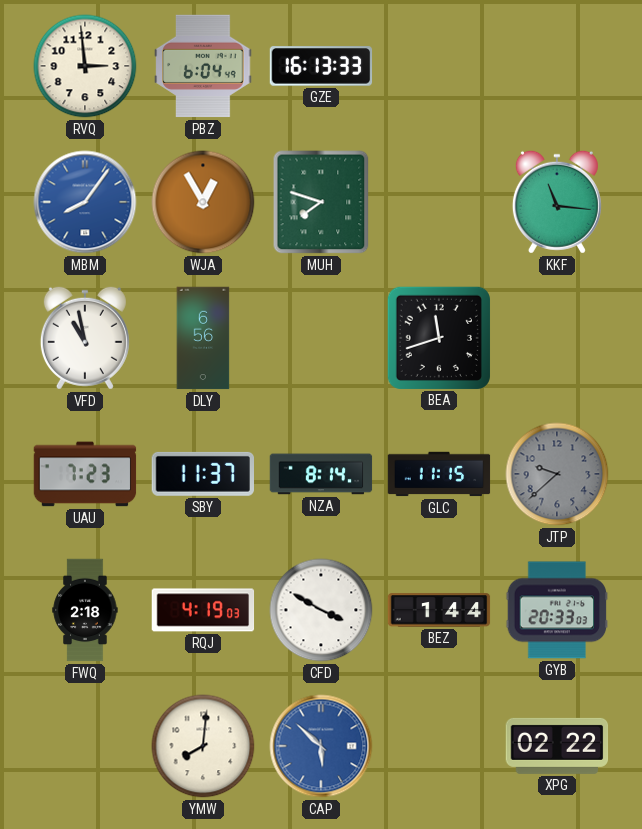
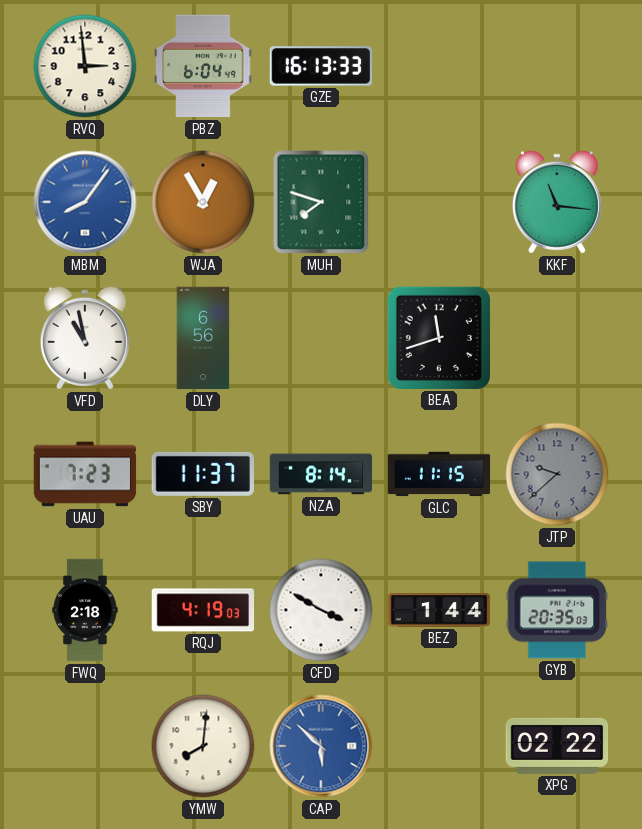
GYB: 20:33 -> 20:35 (557, 610)
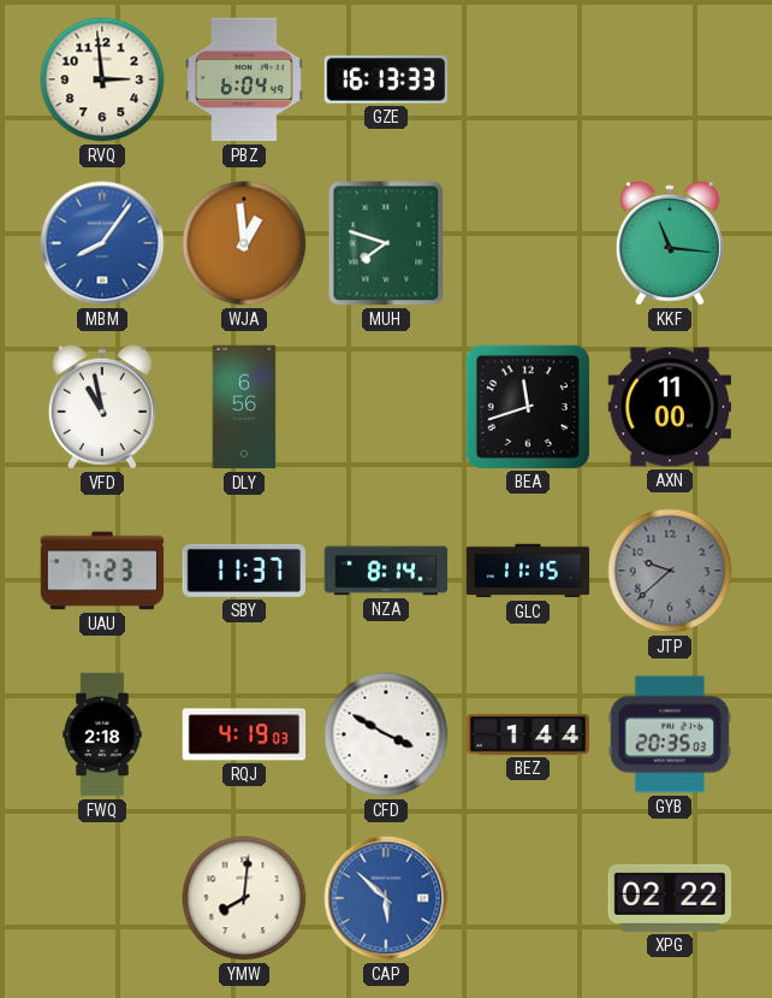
WJA: 12:55 -> 12:59 (244, 243)
AXN: none -> 11:00 (670, 407)
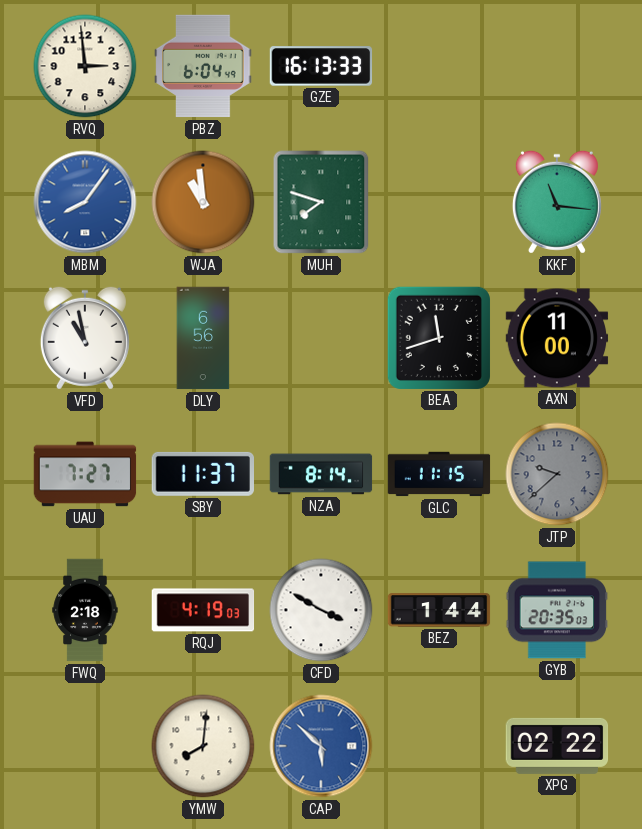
WJA: 12:59 -> 10:59 (203, 202)
UAU: 7:23 -> 7:27 (85, 474)
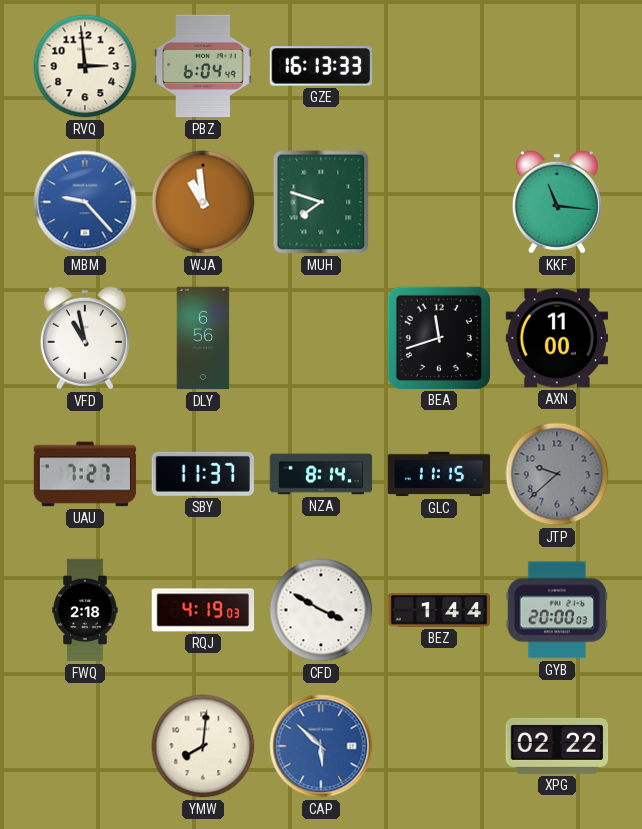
MBM: 8:06 -> 9:23 (85, 202)
GYB: 20:35 -> 20:00 (557, 610)
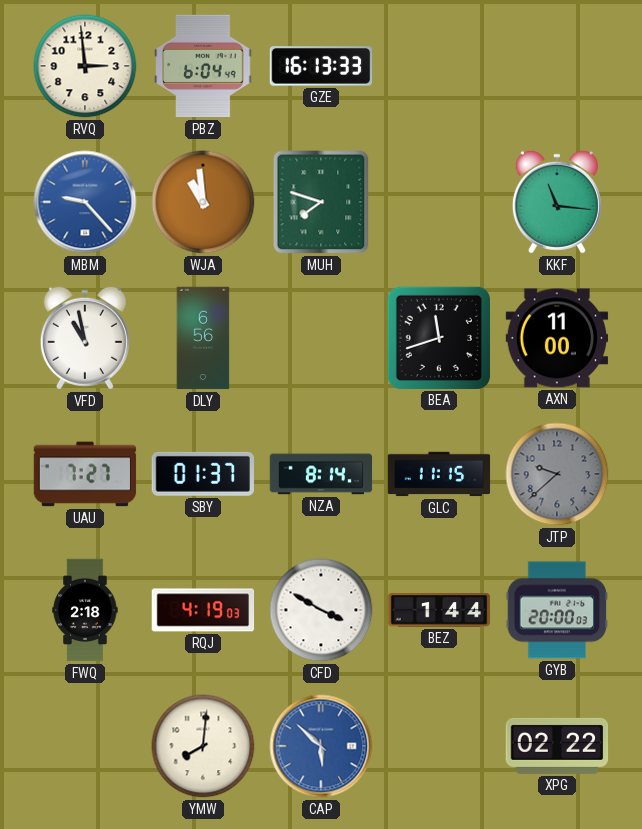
SBY: 11:37 -> 01:37 (202, 474)
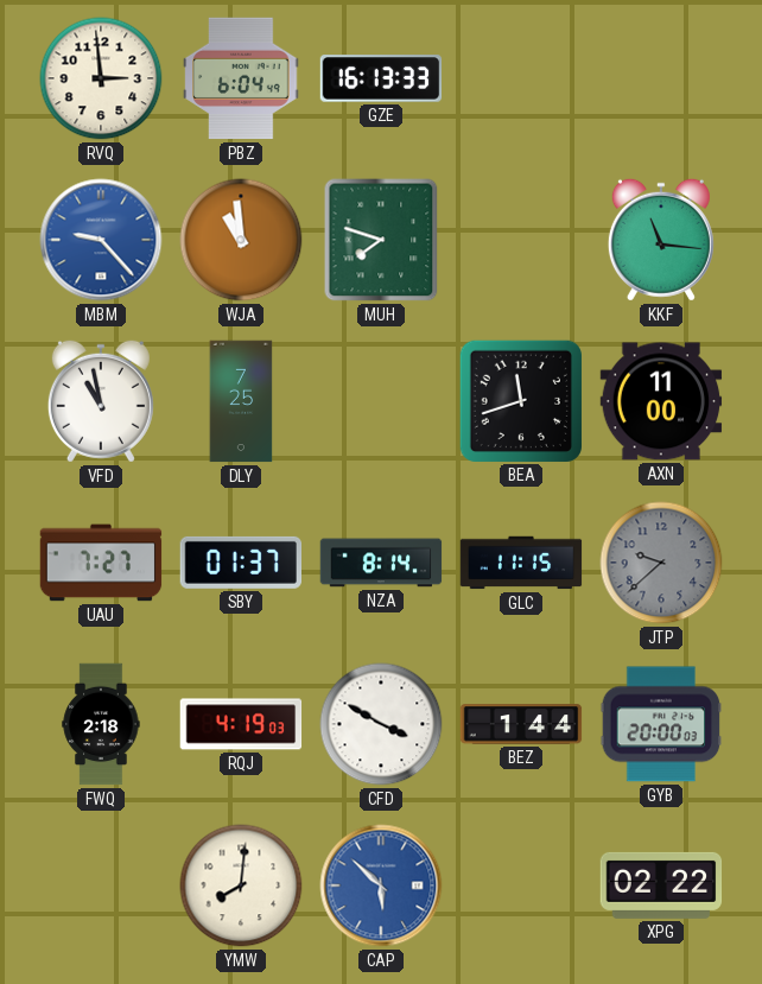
DLY: 6:56 -> 7:25 (241, 401)
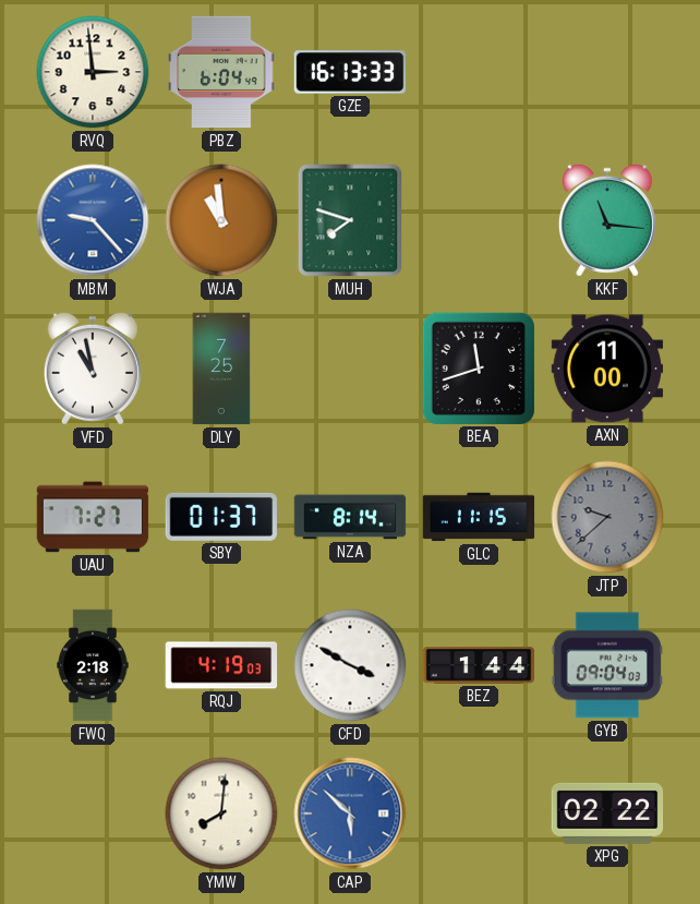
GYB: 20:00 -> 09:04 (607, 665)
